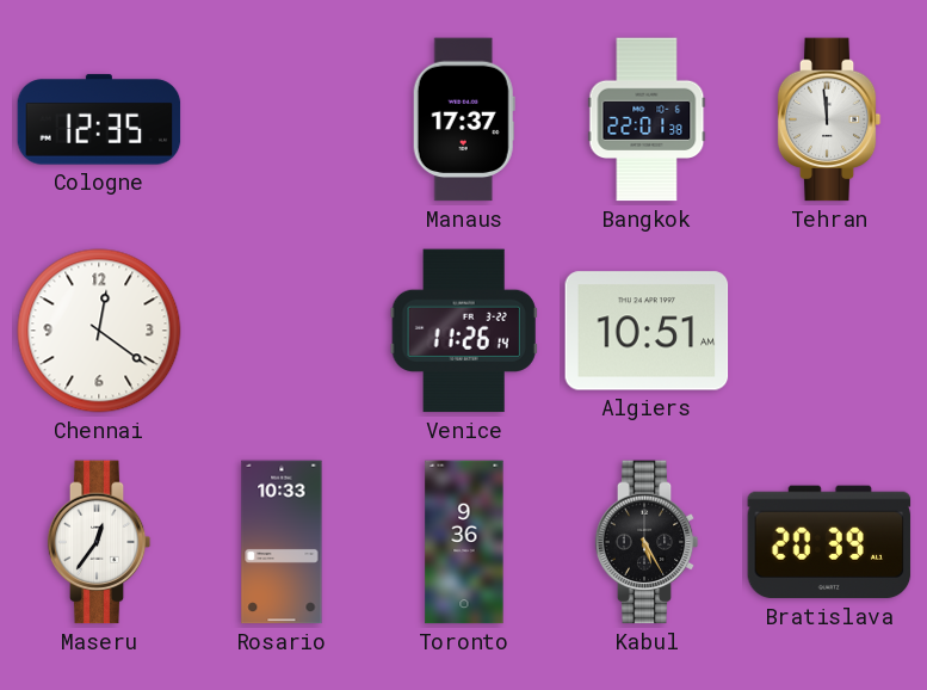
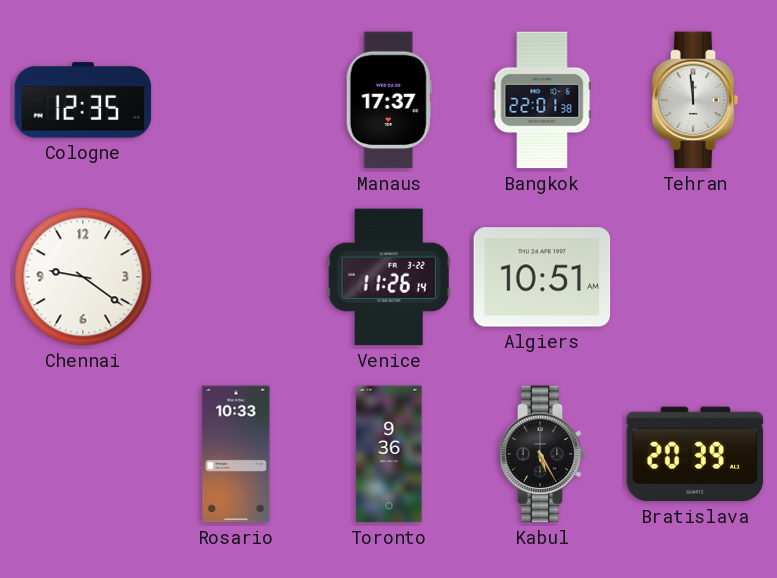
Chennai: 12:21 -> 9:21 (83, 277)
Maseru: 12:36 -> none (99, 542)
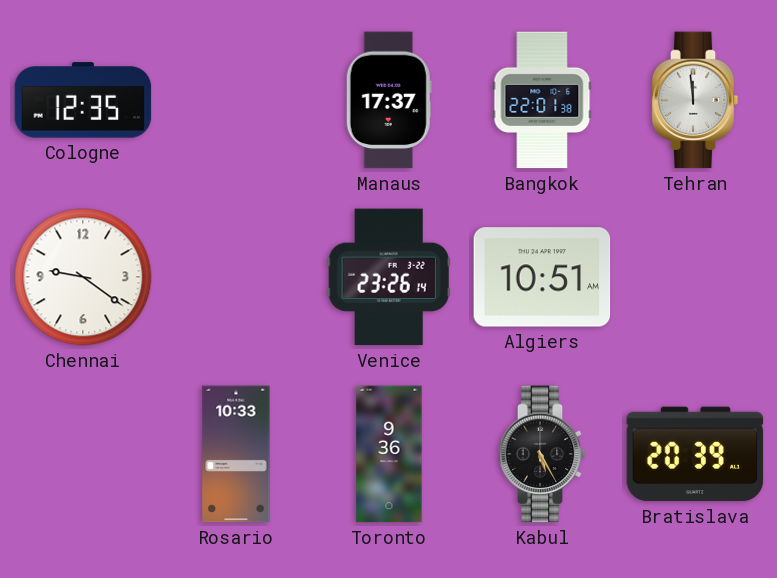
Venice: 11:26 -> 23:26 (389, 277)
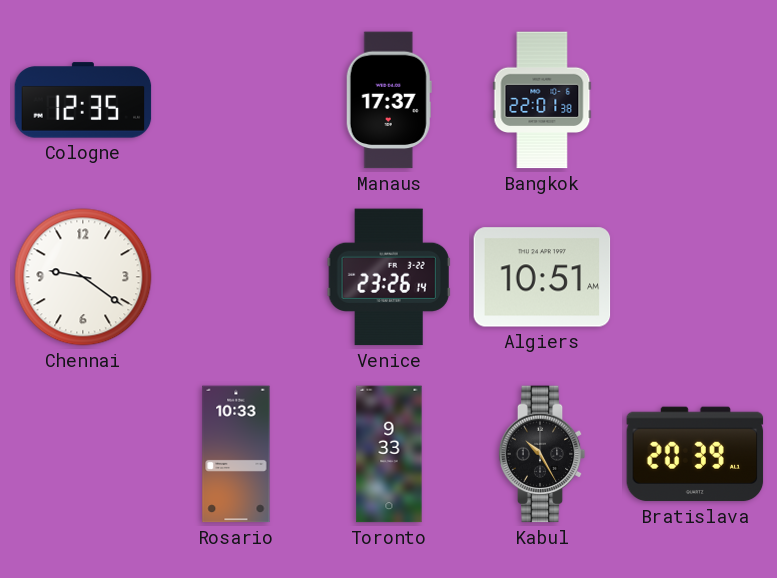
Tehran: 11:59 -> none (695, 100)
Toronto: 9:36 -> 9:33 (389, 454)
Kabul: 5:25 -> 10:25 (542, 454)
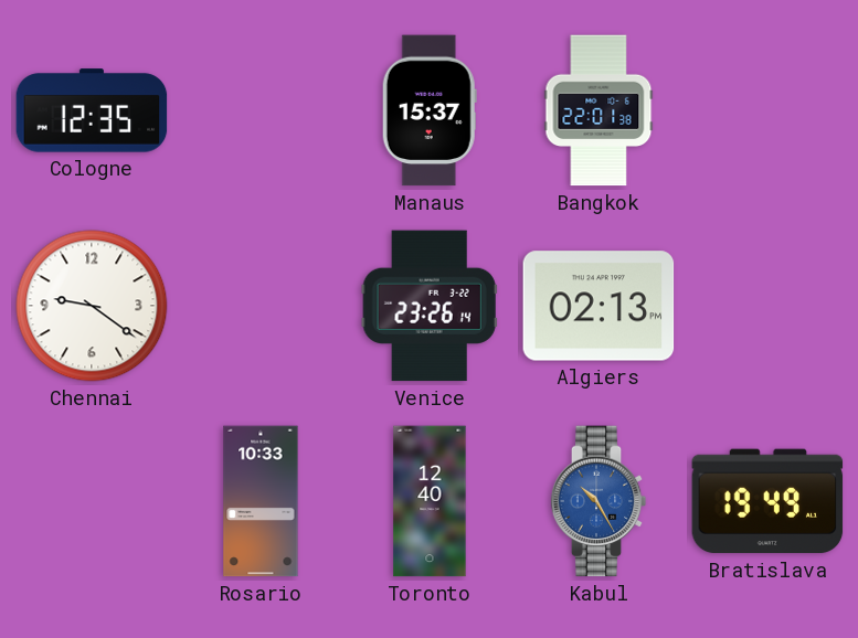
Manaus: 17:37 -> 15:37 (430, 110)
Algiers: 10:51 -> 02:13 (599, 306)
Toronto: 9:33 -> 12:40 (430, 501)
Kabul dial: black -> blue (599, 501)
Bratislava: 20:39 -> 19:49 (767, 501)
